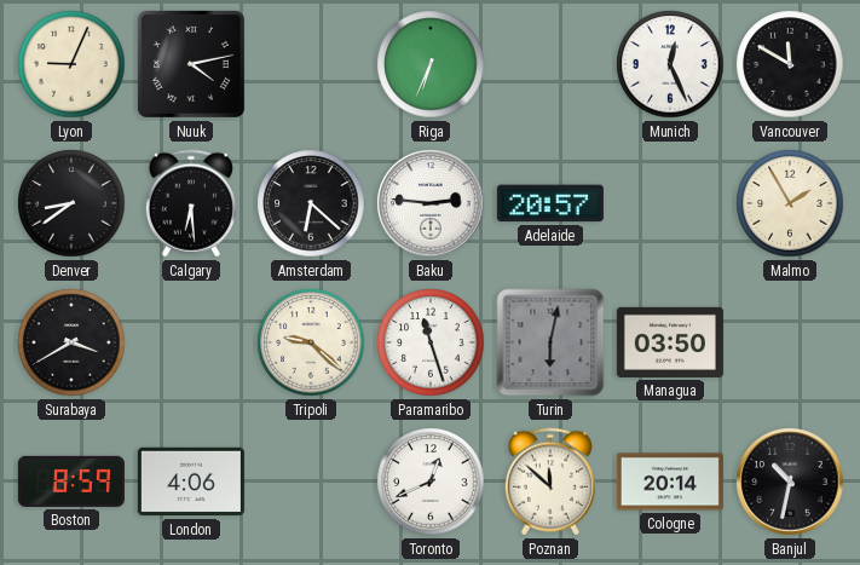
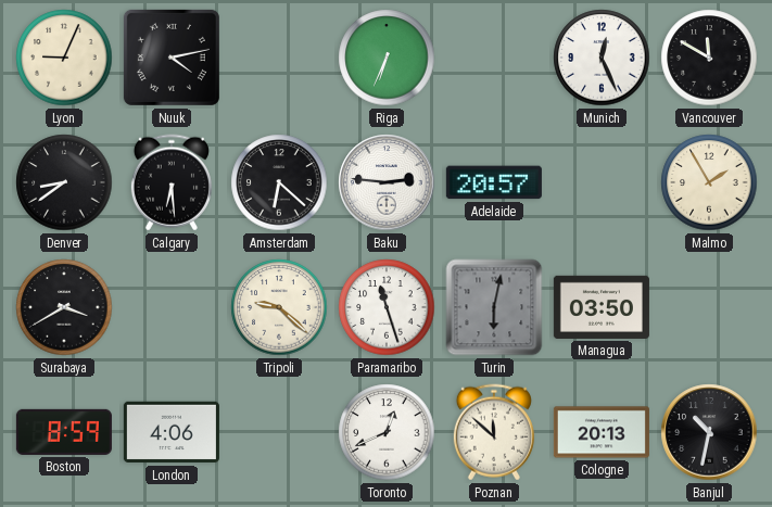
Cologne: 20:14 -> 20:13 (602, 432)
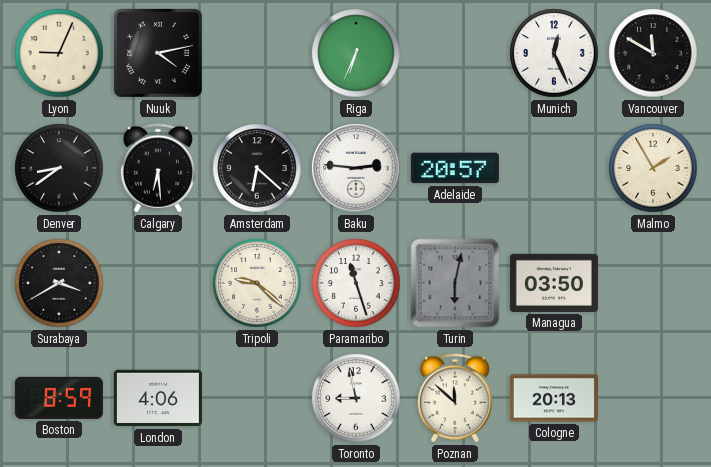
Toronto: 12:41 -> 8:58 (356, 398)
Banjul: 10:32 -> none (709, 432)
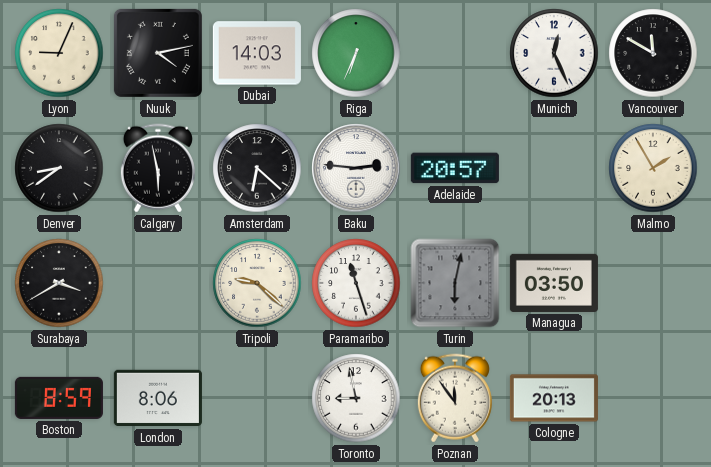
Dubai: none -> 14:03 (257, 53)
Calgary: 6:29 -> 5:58 (158, 168)
London: 4:06 -> 8:06 (158, 398)
Poznan: 11:52 -> 11:54 (455, 398)
